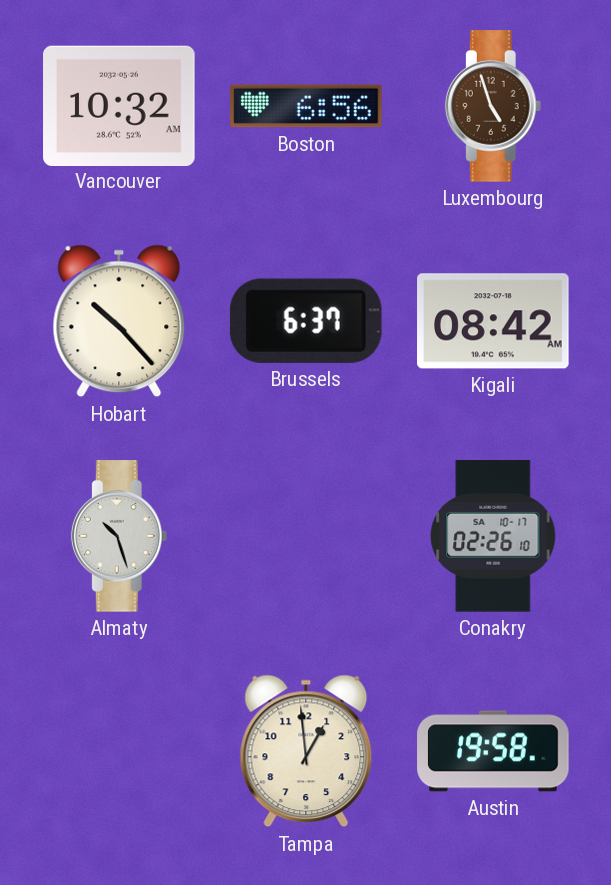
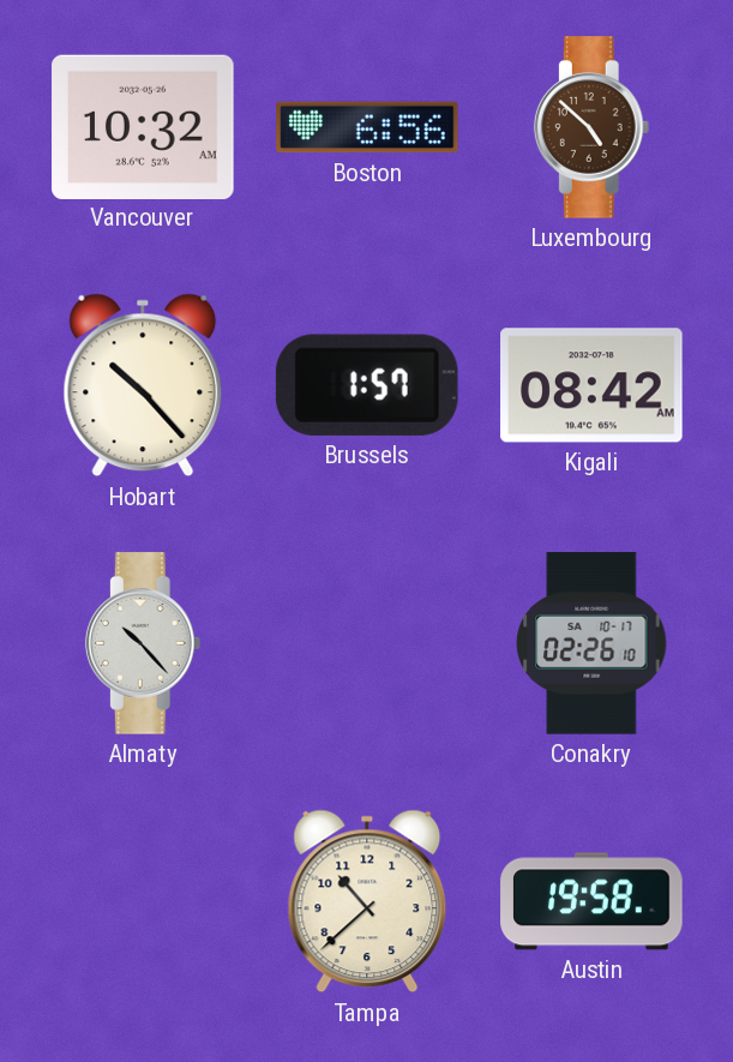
Luxembourg: 4:57 -> 4:52 (591, 127)
Brussels: 6:37 -> 1:57 (367, 385)
Almaty: 10:27 -> 10:23 (143, 643)
Tampa: 12:59 -> 10:38 (367, 901)
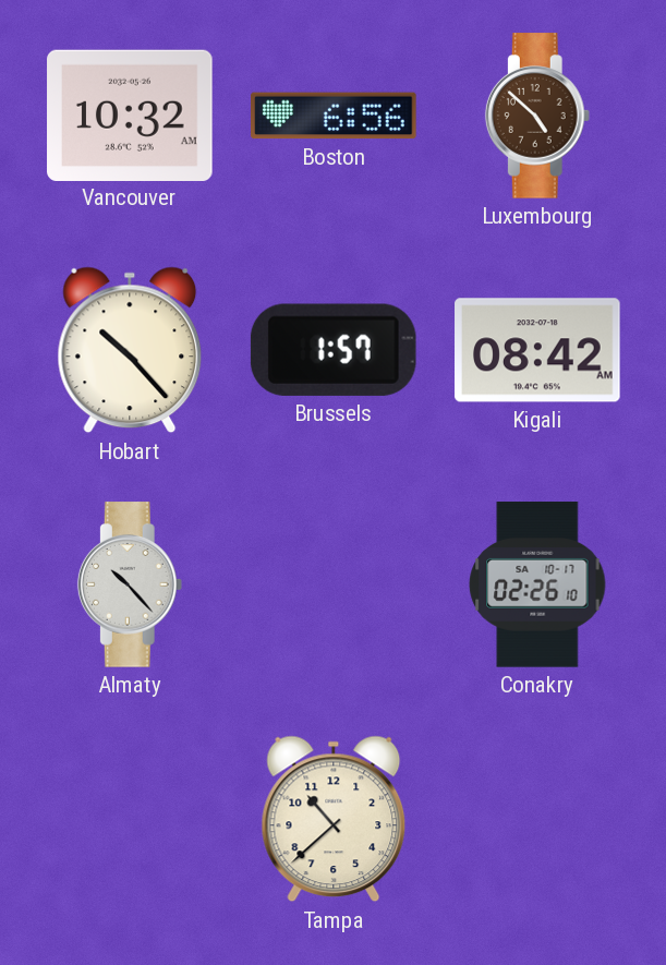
Austin: 19:58 -> none (591, 901)
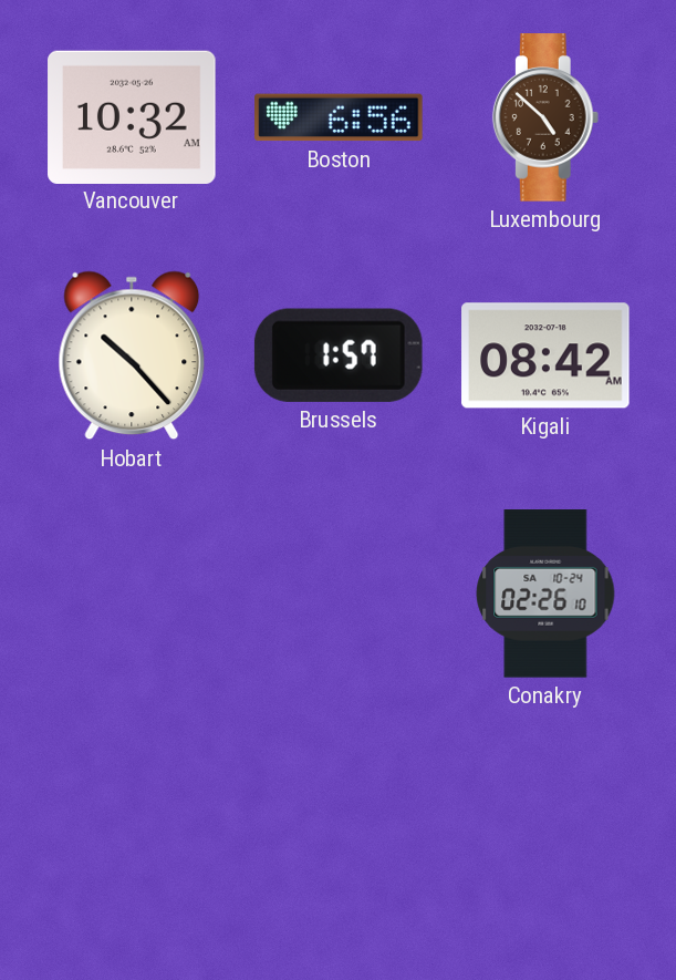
Almaty: 10:23 -> none (130, 584)
Conakry date: SA 10-17 -> SA 10-24 (545, 594)
Tampa: 10:38 -> none (334, 819)
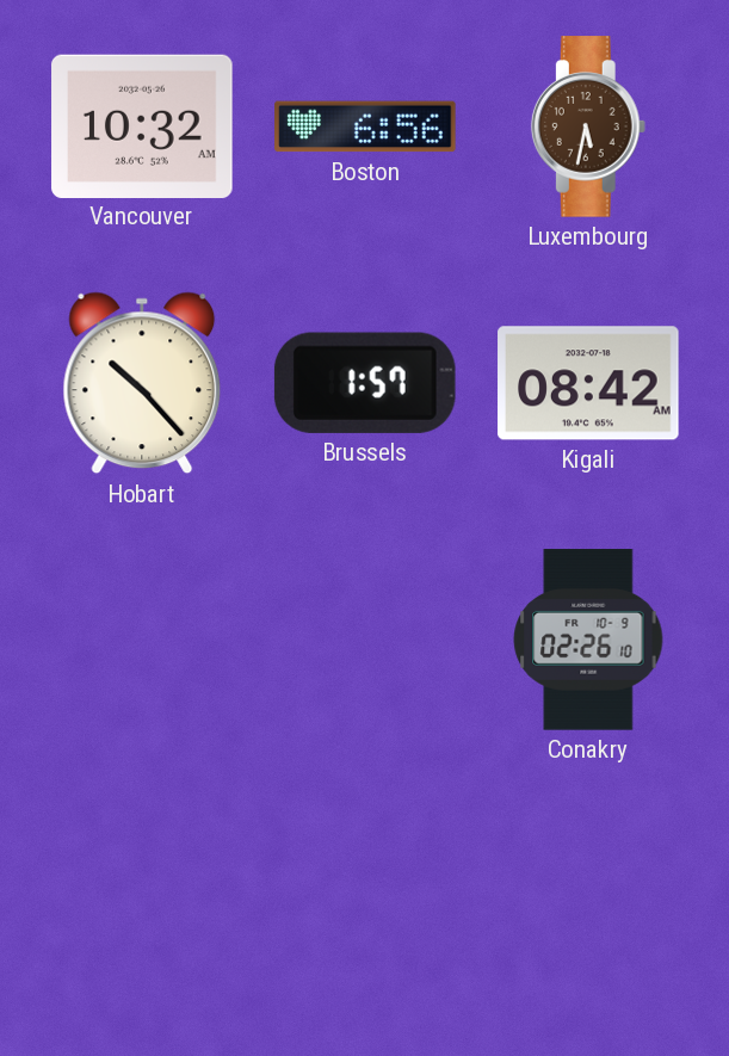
Luxembourg: 4:52 -> 5:32 (588, 126)
Conakry date: SA 10-24 -> FR 10-9 (588, 640)
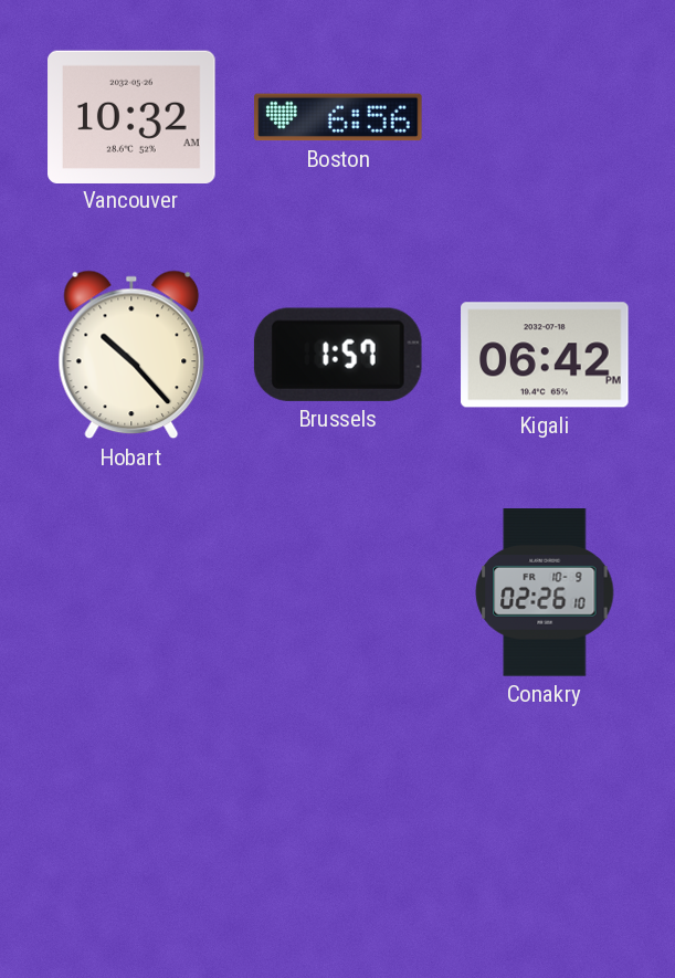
Luxembourg: 5:32 -> none (588, 126)
Kigali: 08:42 -> 06:42 (545, 355)
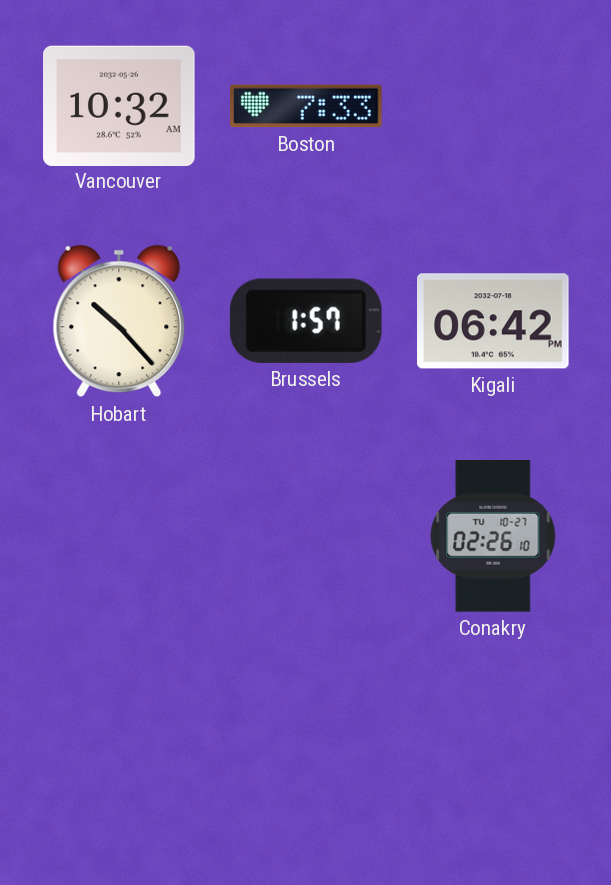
Boston: 6:56 -> 7:33 (306, 106)
Conakry date: FR 10-9 -> TU 10-27 (493, 536)
